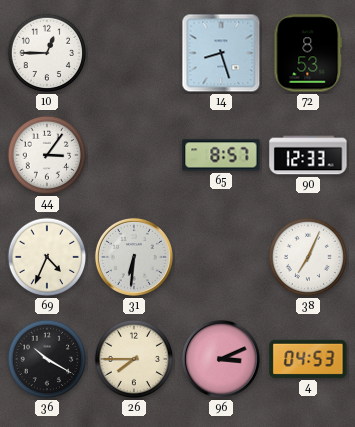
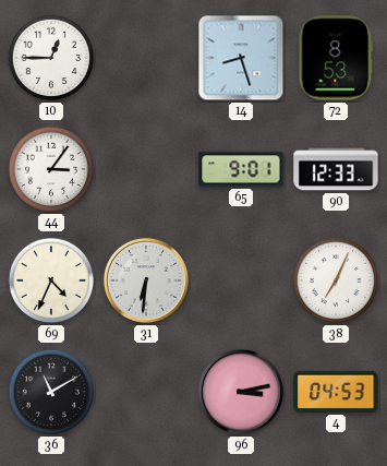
65: 8:57 -> 9:01 (241, 169)
36: 10:20 -> 11:10 (51, 392)
26: 7:45 -> none (134, 359)
96: 3:11 -> 3:13 (241, 392)
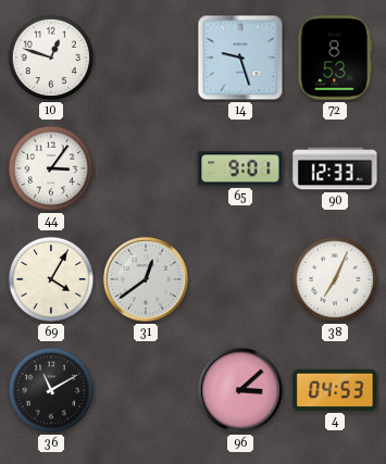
10: 12:45 -> 12:48 (51, 58)
14: 8:27 -> 9:27 (240, 58)
69: 4:34 -> 4:05 (51, 279)
31: 6:31 -> 12:39 (146, 279)
96: 3:13 -> 3:08 (240, 390)
